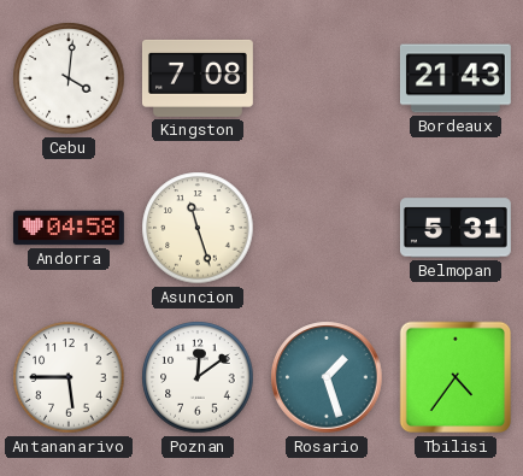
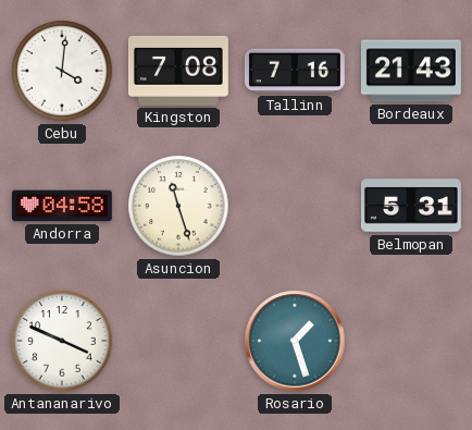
Tallinn: none -> 7:16 (295, 71)
Antananarivo: 5:45 -> 3:49 (62, 341)
Poznan: 12:09 -> none (198, 377)
Tbilisi: 4:36 -> none (456, 377)
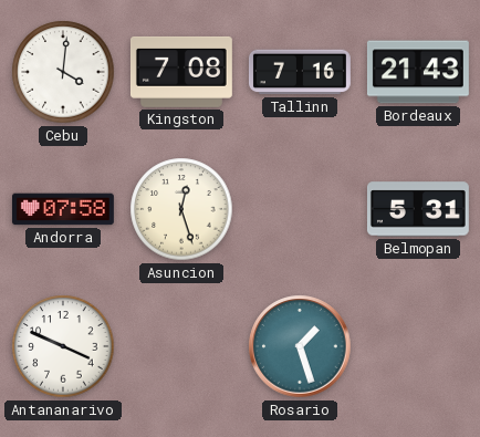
Andorra: 04:58 -> 07:58 (63, 209)
Asuncion: 11:27 -> 12:27 (181, 209)
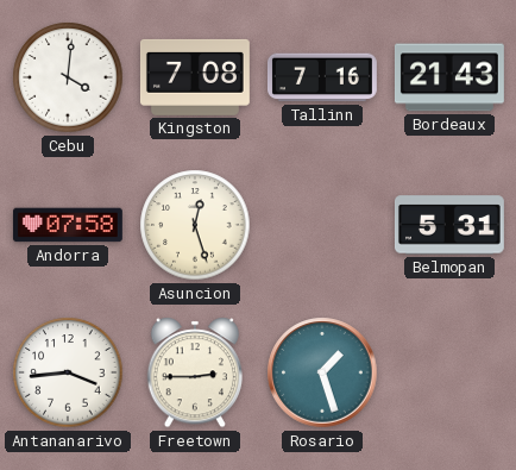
Antananarivo: 3:49 -> 3:44 (68, 372)
Freetown: none -> 2:45 (194, 372)
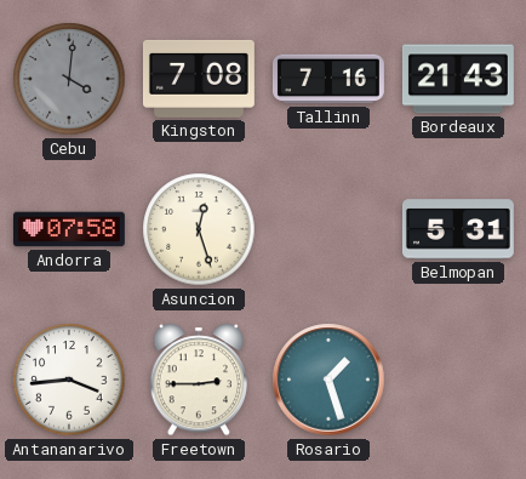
Cebu dial: white -> grey (69, 79)
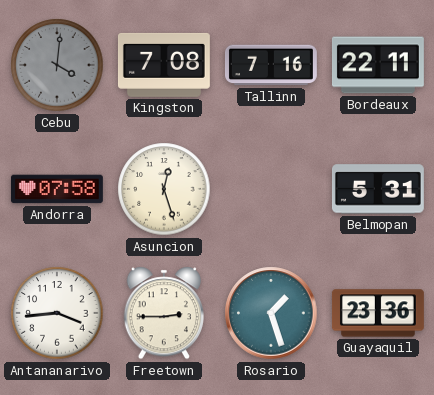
Bordeaux: 21:43 -> 22:11 (378, 65)
Guayaquil: none -> 23:36 (378, 313)
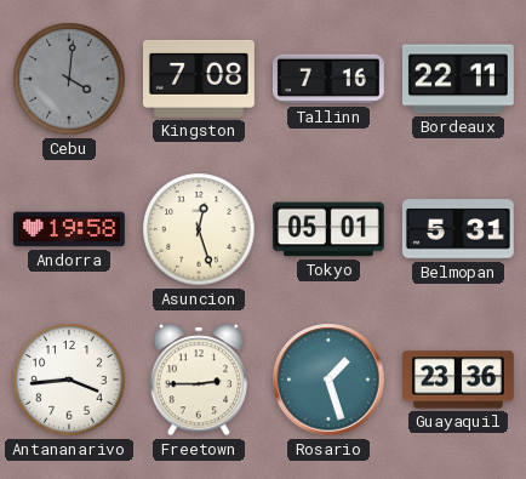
Andorra: 07:58 -> 19:58 (69, 229)
Tokyo: none -> 05:01 (328, 229)
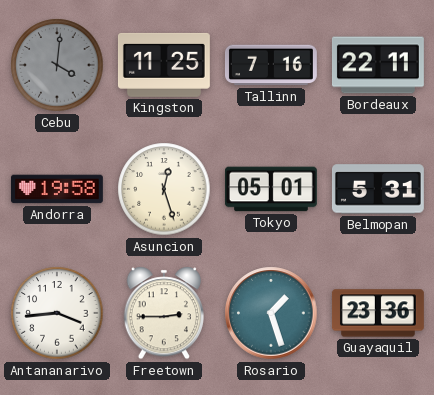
Kingston: 7:08 -> 11:25 (164, 65)
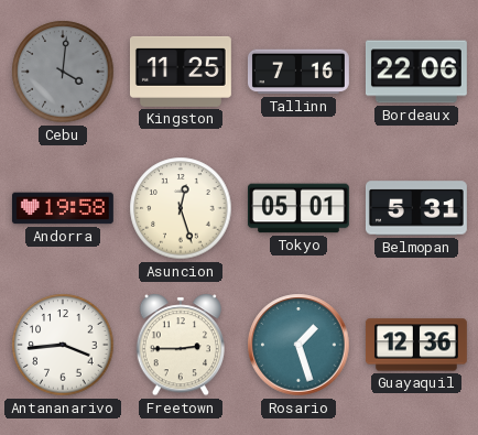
Bordeaux: 22:11 -> 22:06 (416, 72)
Guayaquil: 23:36 -> 12:36 (416, 345)
